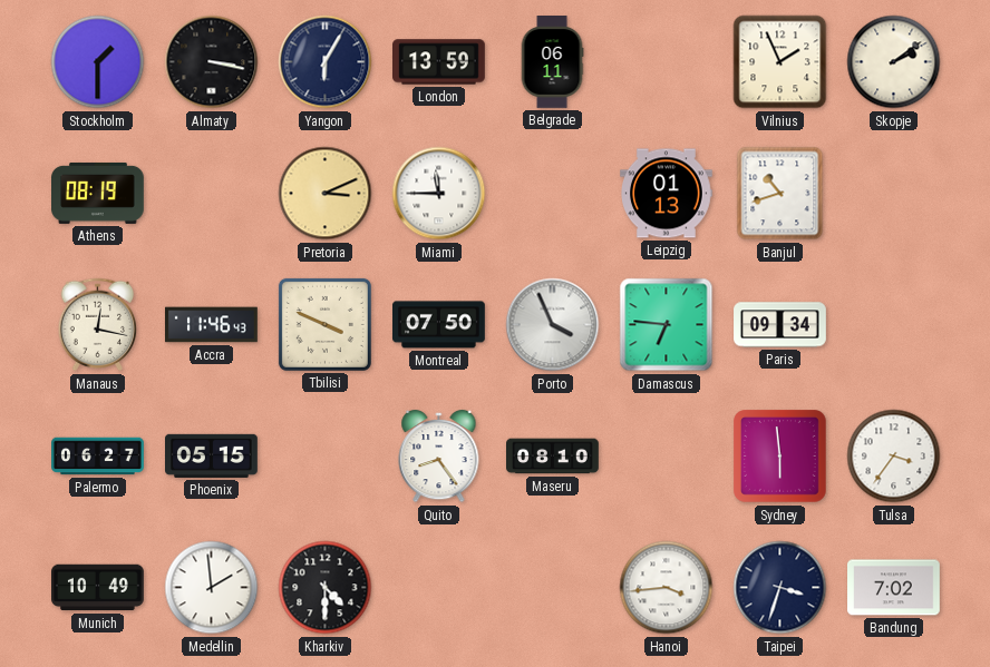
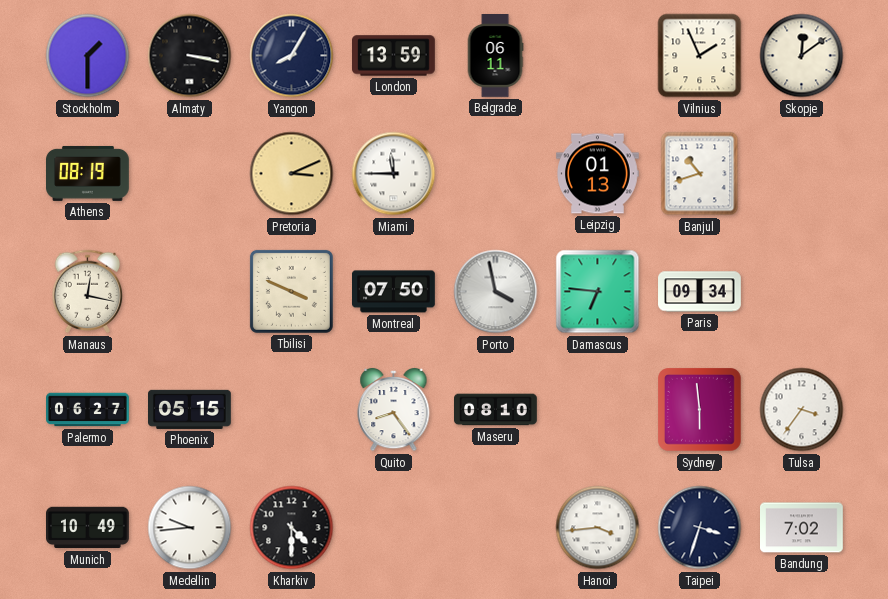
Yangon: 6:05 -> 8:05 (292, 56)
Skopje: 2:09 -> 12:09 (802, 56)
Accra: 11:46 -> none (212, 325)
Porto: 3:56 -> 3:58 (496, 292)
Medellin: 1:59 -> 9:44 (190, 528)
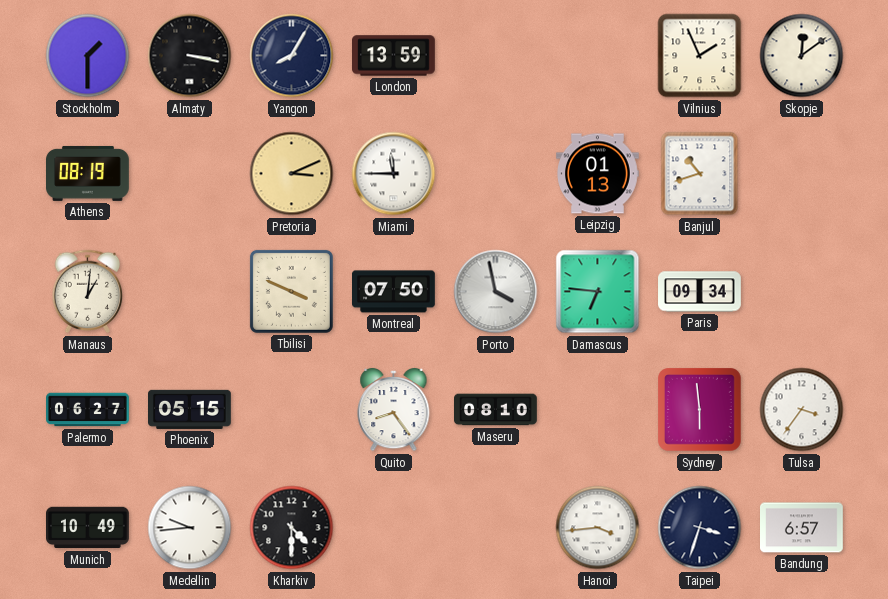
Belgrade: 06:11 -> none (495, 56)
Manaus: 12:17 -> 1:01 (88, 292)
Bandung: 7:02 -> 6:57 (802, 528)
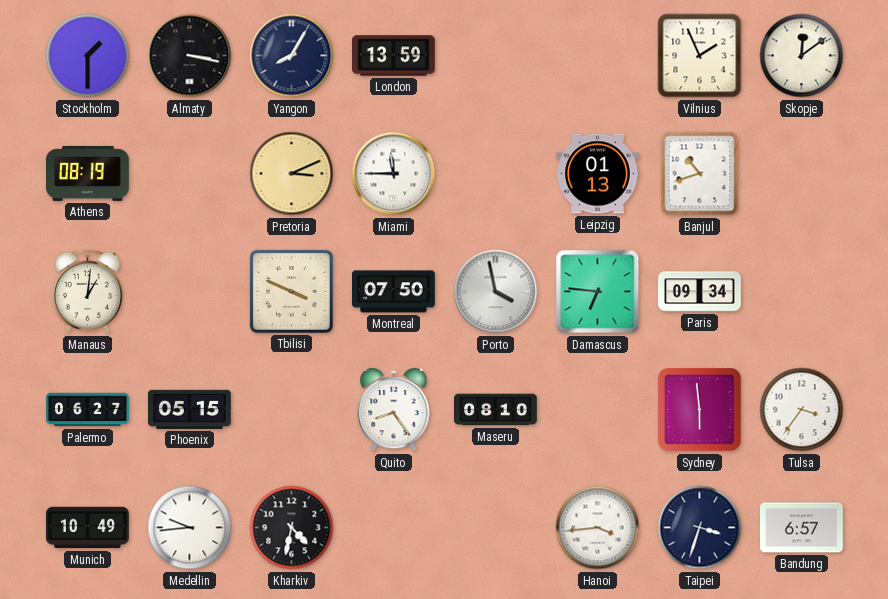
Kharkiv: 4:30 -> 4:32 (292, 528)
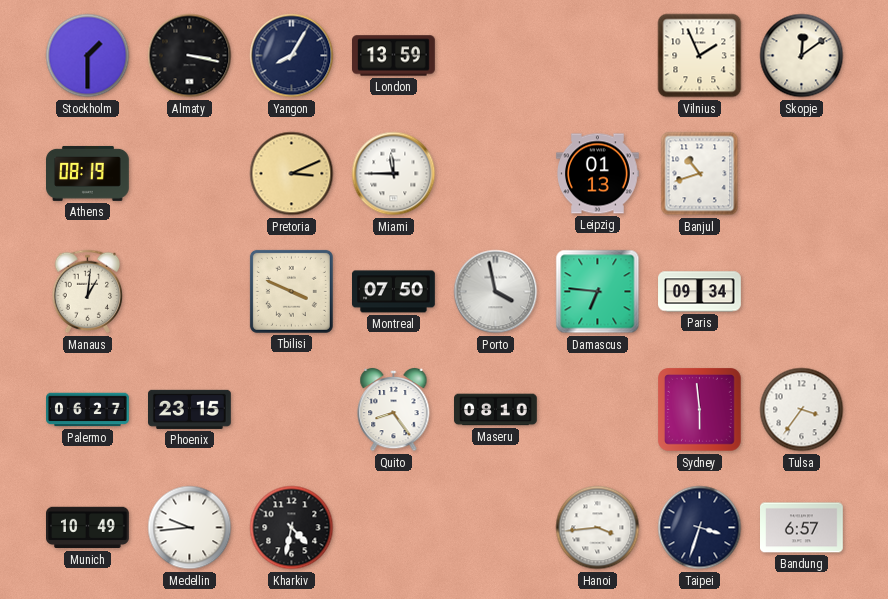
Phoenix: 05:15 -> 23:15 (190, 409)
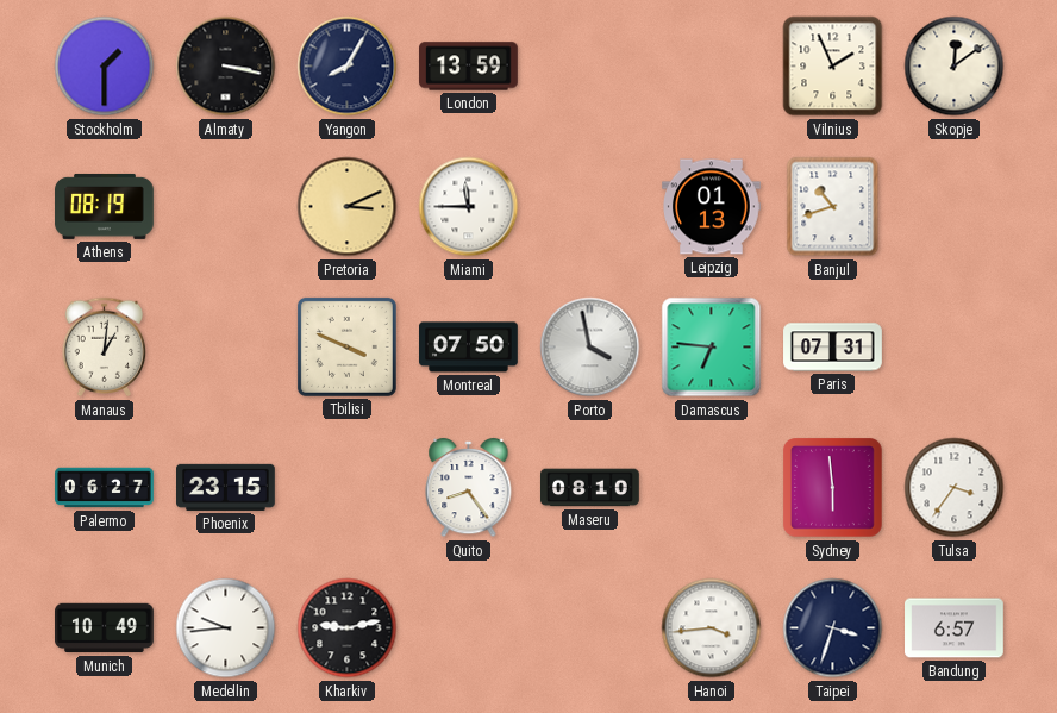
Paris: 09:34 -> 07:31 (833, 348)
Kharkiv: 4:32 -> 9:13 (348, 628)
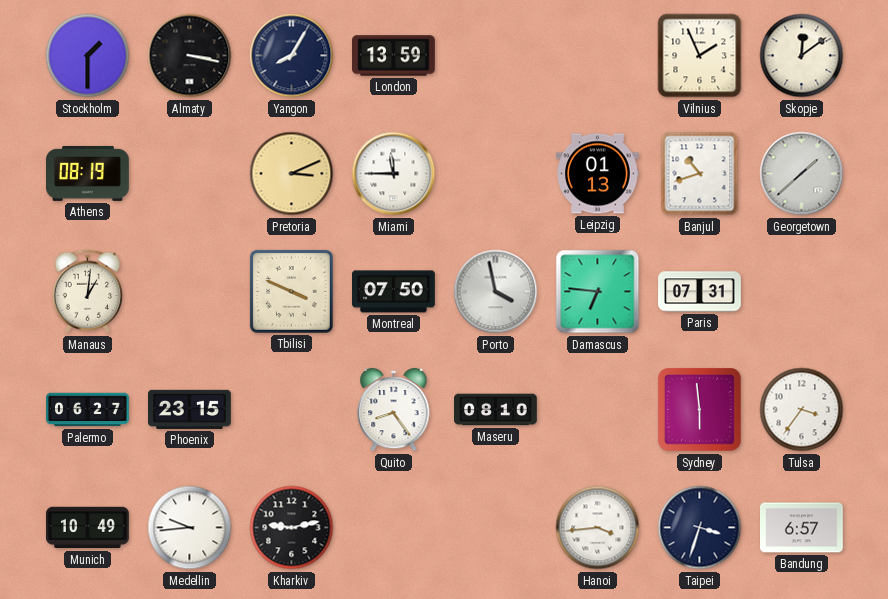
Georgetown: none -> 1:38 (802, 174)
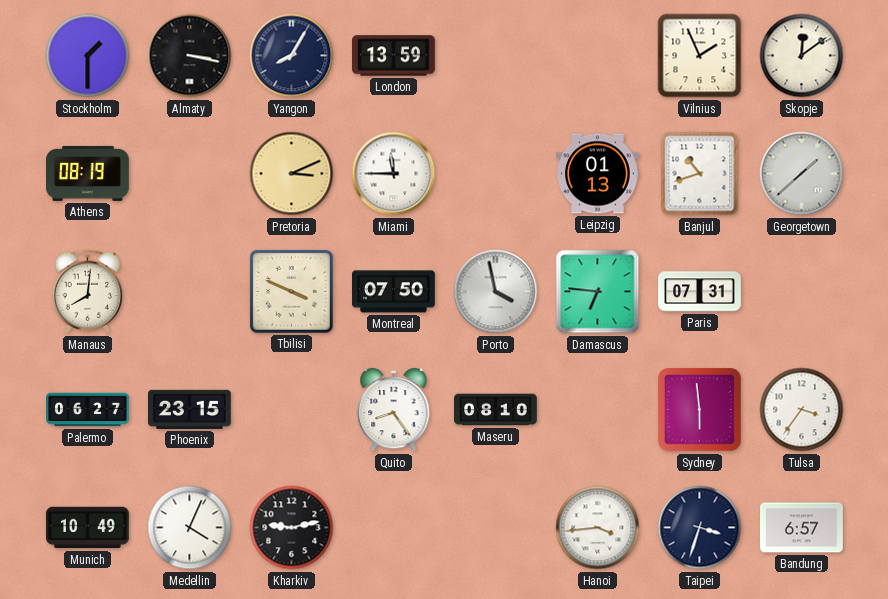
Manaus: 1:01 -> 8:01 (88, 292)
Medellin: 9:44 -> 4:04 (190, 528)
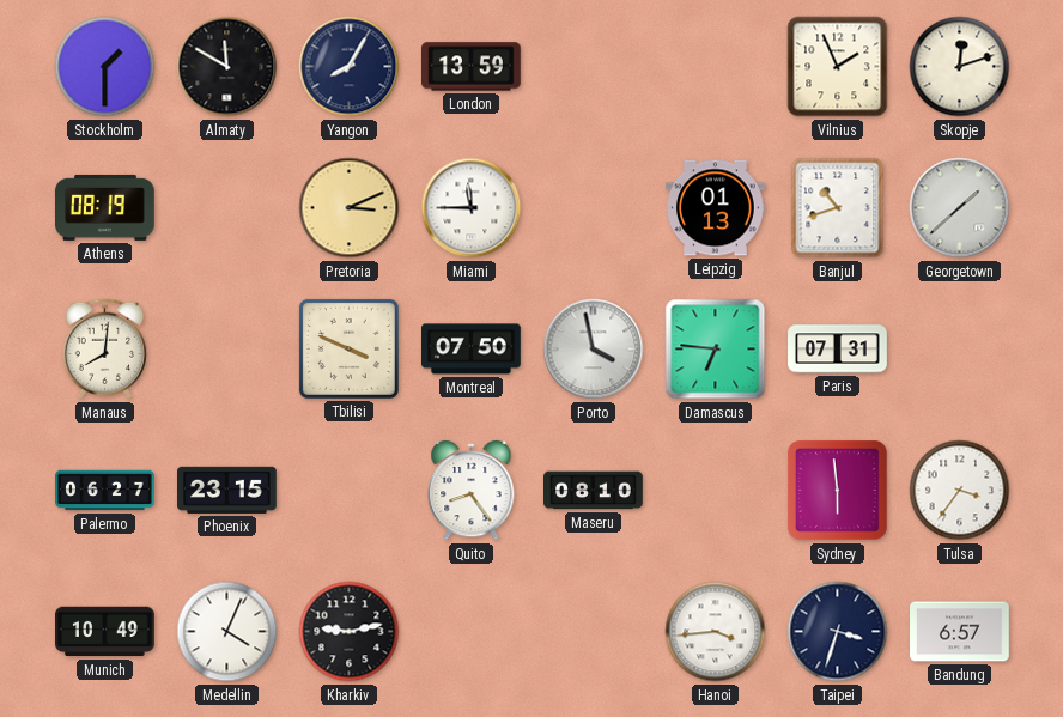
Almaty: 3:17 -> 11:50 (227, 67)
Skopje: 12:09 -> 12:12 (960, 67)
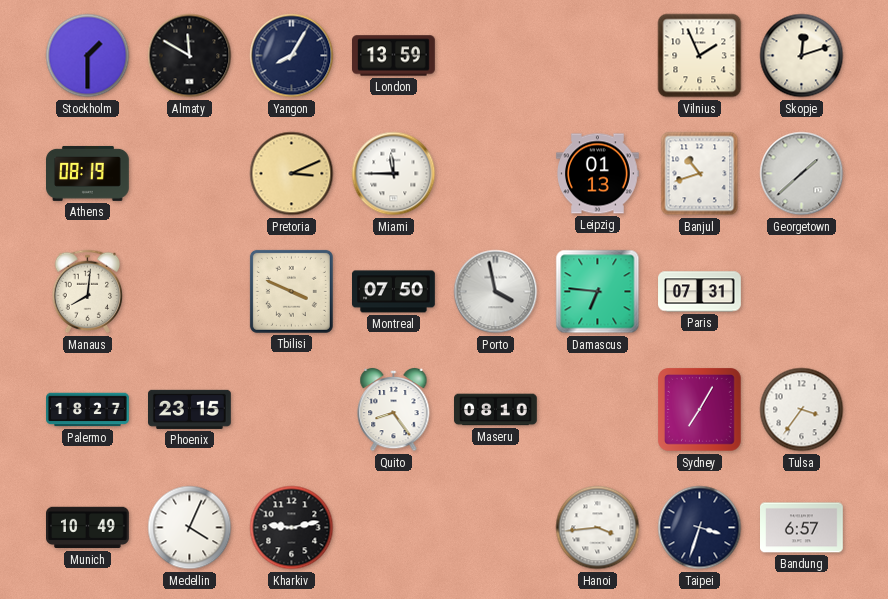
Palermo: 06:27 -> 18:27 (88, 410)
Sydney: 5:59 -> 7:05 (700, 410)
